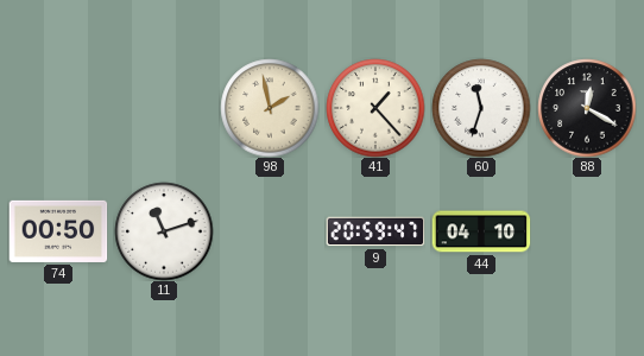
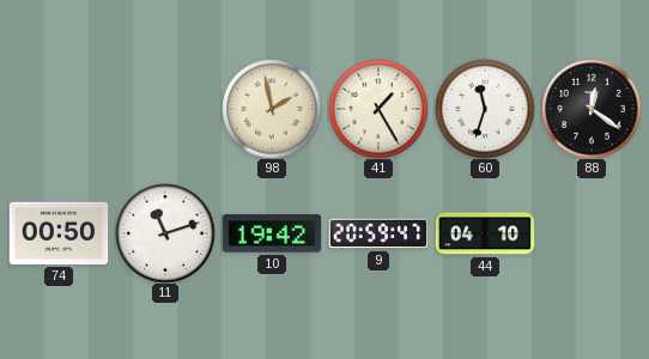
41: 1:23 -> 1:25 (378, 109)
88: 12:20 -> 12:21 (592, 109)
10: none -> 19:42 (272, 233)
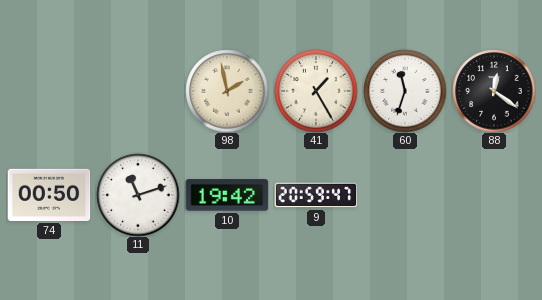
44: 04:10 -> none (485, 233)
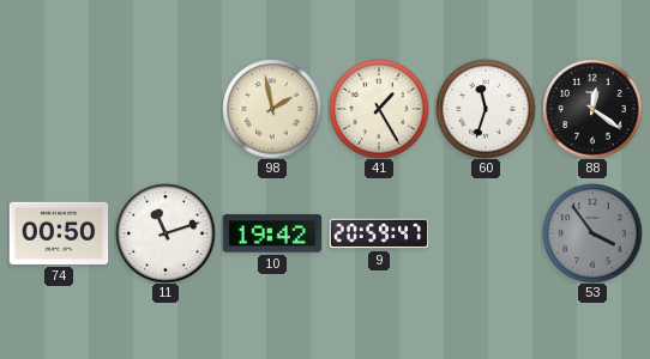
53: none -> 3:54 (592, 233)
